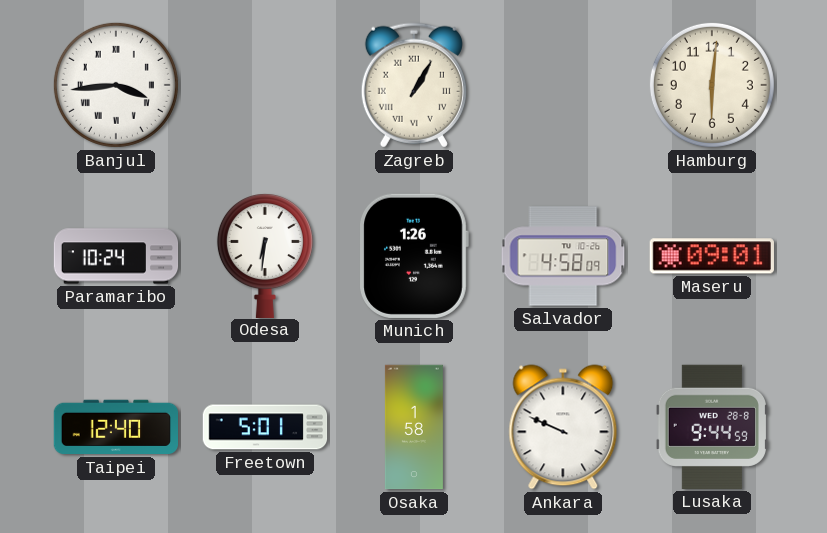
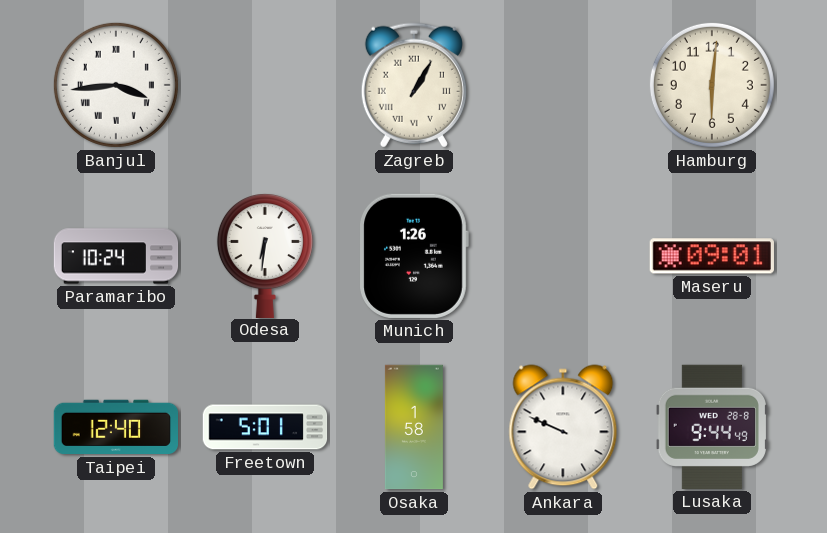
Salvador: 4:58 -> none (563, 256)
Lusaka: 9:44:59 -> 9:44:49 (712, 427)
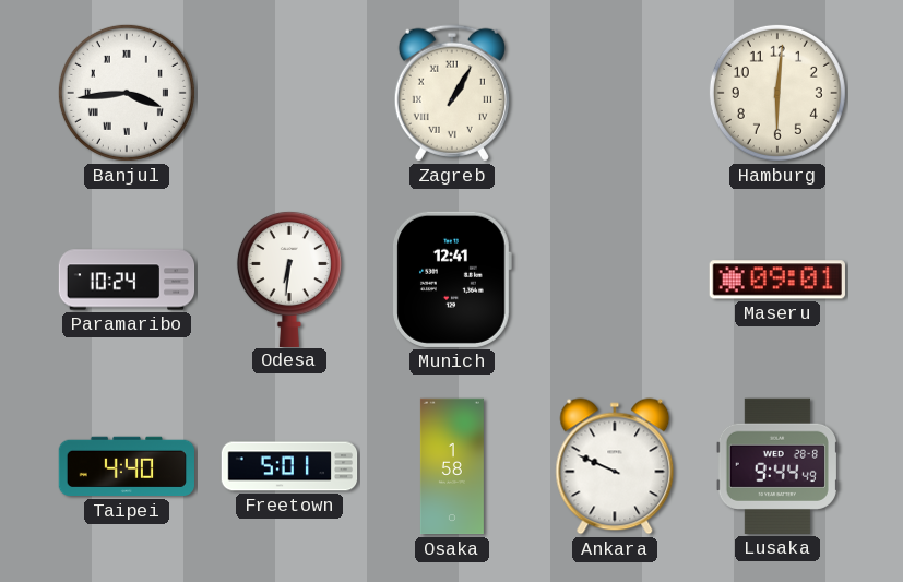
Munich: 1:26 -> 12:41 (452, 280)
Taipei: 12:40 -> 4:40 (126, 466)
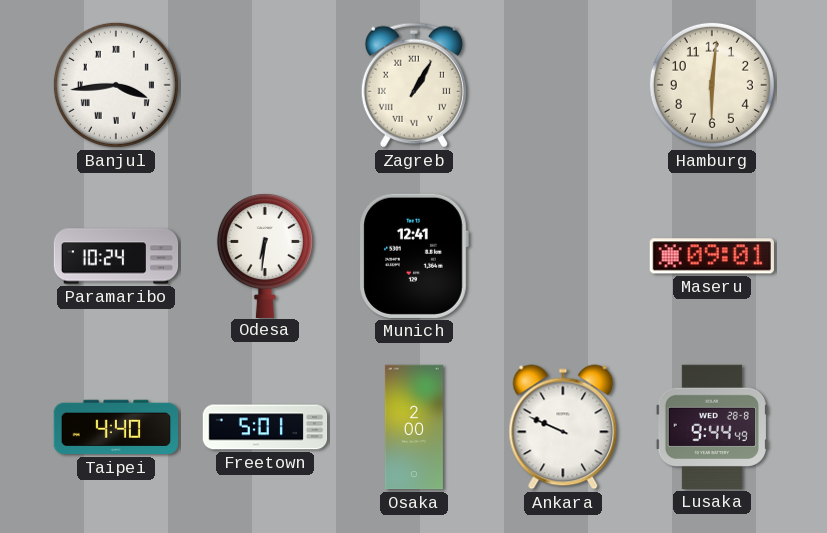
Osaka: 1:58 -> 2:00 (414, 427)
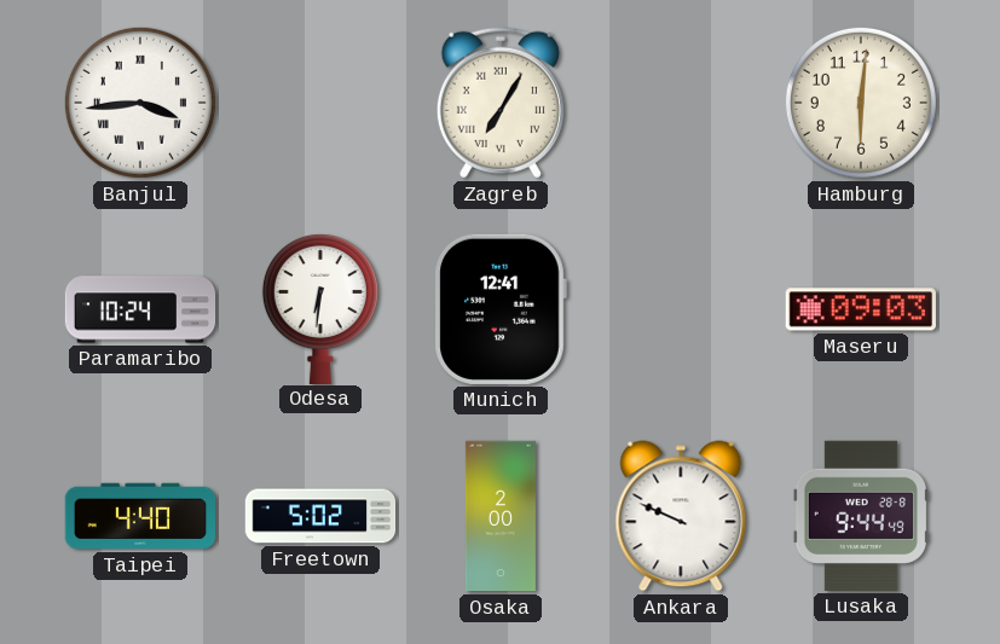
Zagreb: 1:05 -> 7:05 (501, 103)
Maseru: 09:01 -> 09:03 (861, 309)
Freetown: 5:01 -> 5:02 (320, 516)
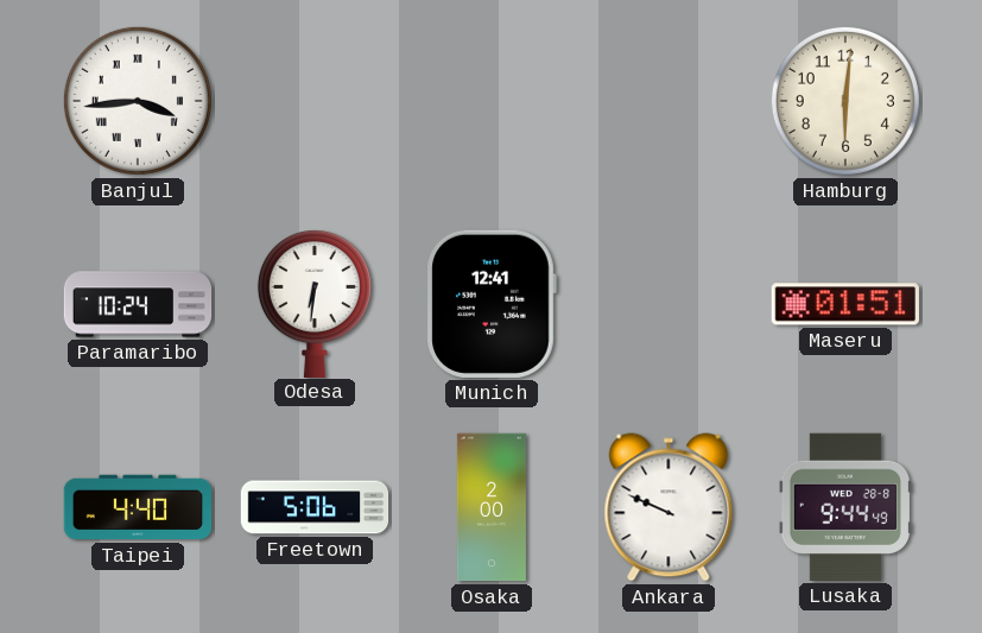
Zagreb: 7:05 -> none (501, 103)
Maseru: 09:03 -> 01:51 (845, 304)
Freetown: 5:02 -> 5:06 (315, 507)
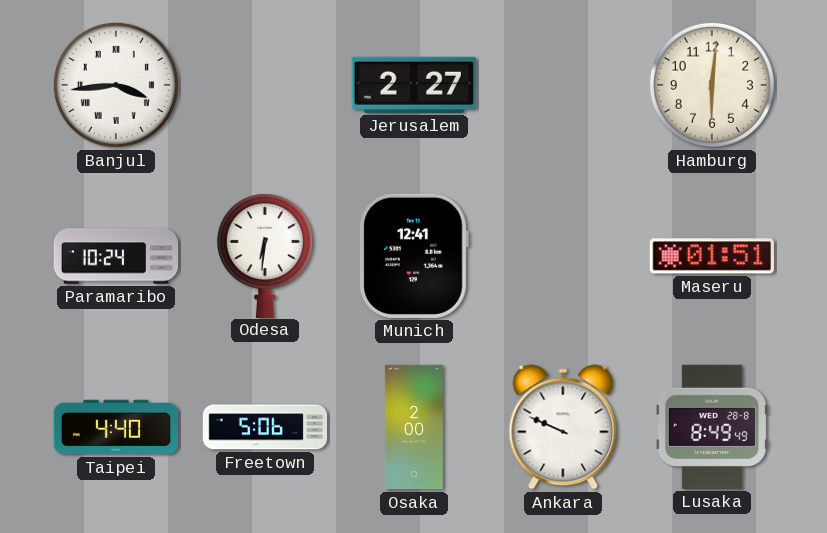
Jerusalem: none -> 2:27 (414, 85)
Lusaka: 9:44 -> 8:49 (712, 427)
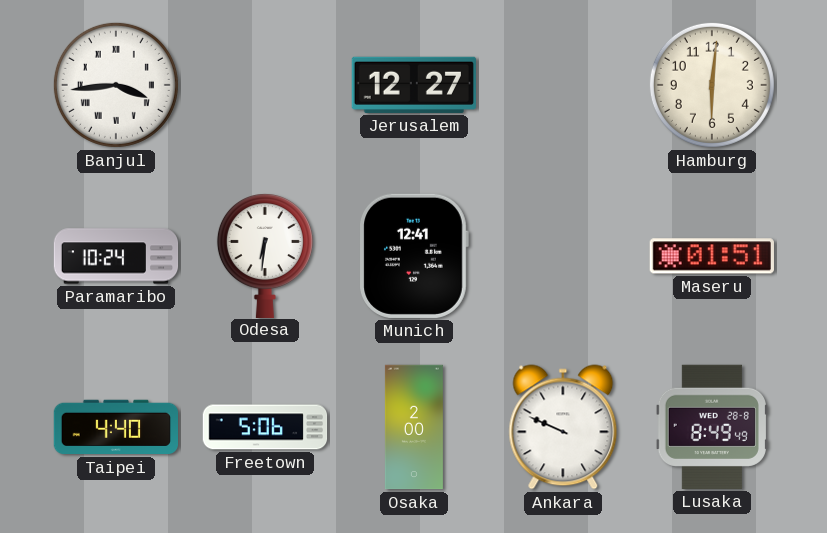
Jerusalem: 2:27 -> 12:27 (414, 85)
